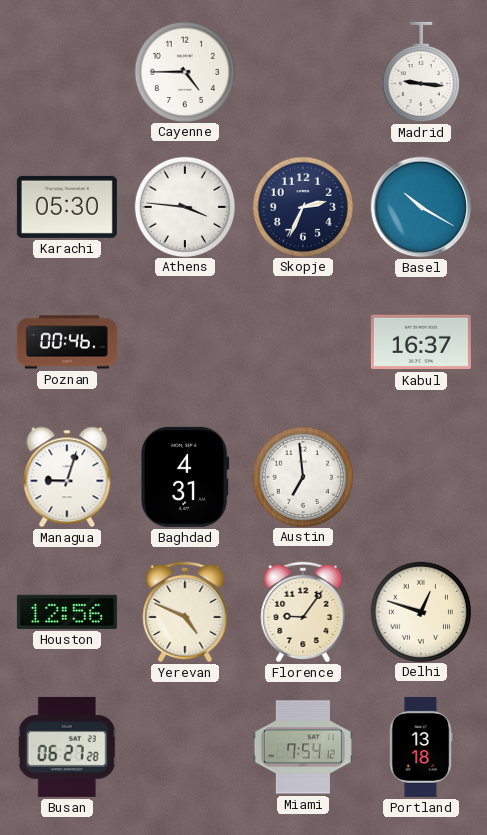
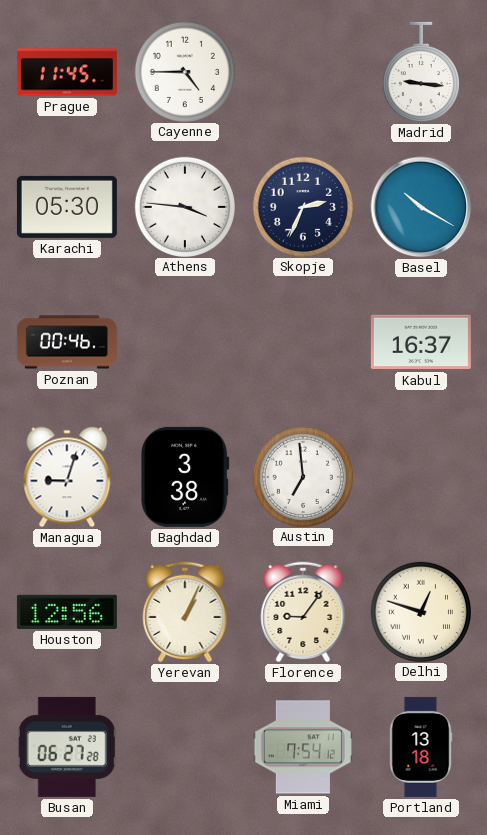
Prague: none -> 11:45 (67, 72)
Baghdad: 4:31 -> 3:38 (186, 477)
Yerevan: 4:49 -> 1:04 (185, 612)
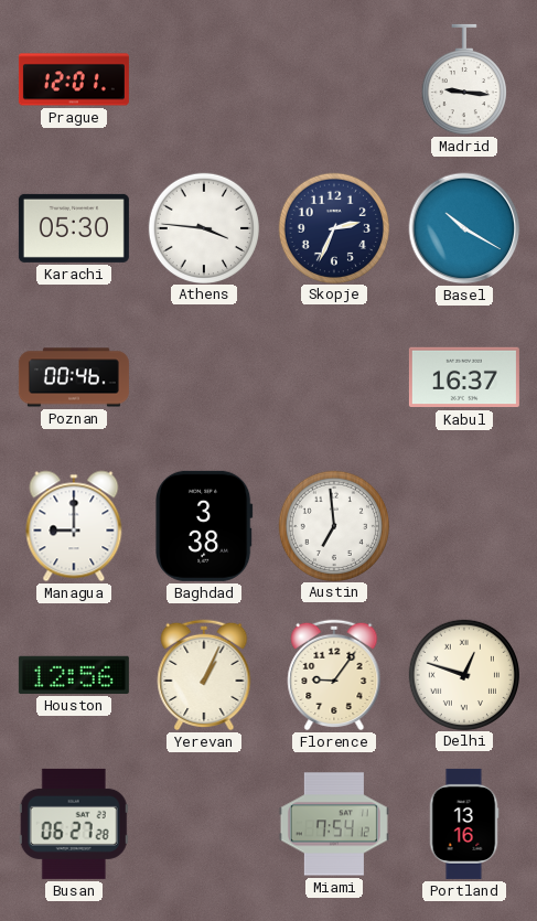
Prague: 11:45 -> 12:01 (74, 79)
Cayenne: 4:45 -> none (184, 71)
Managua: 9:03 -> 9:00 (74, 526)
Portland: 13:18 -> 13:16 (464, 824)
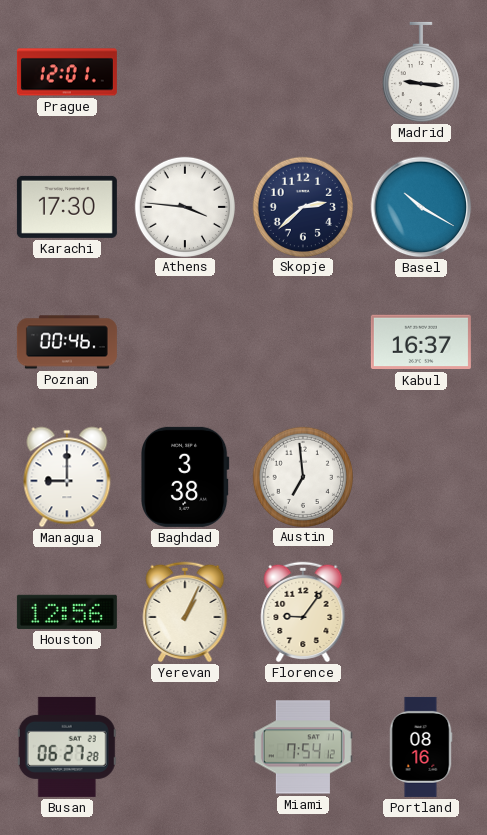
Karachi: 05:30 -> 17:30 (67, 207)
Skopje: 2:34 -> 2:38 (302, 206)
Delhi: 12:48 -> none (463, 674)
Portland: 13:16 -> 08:16 (421, 747)
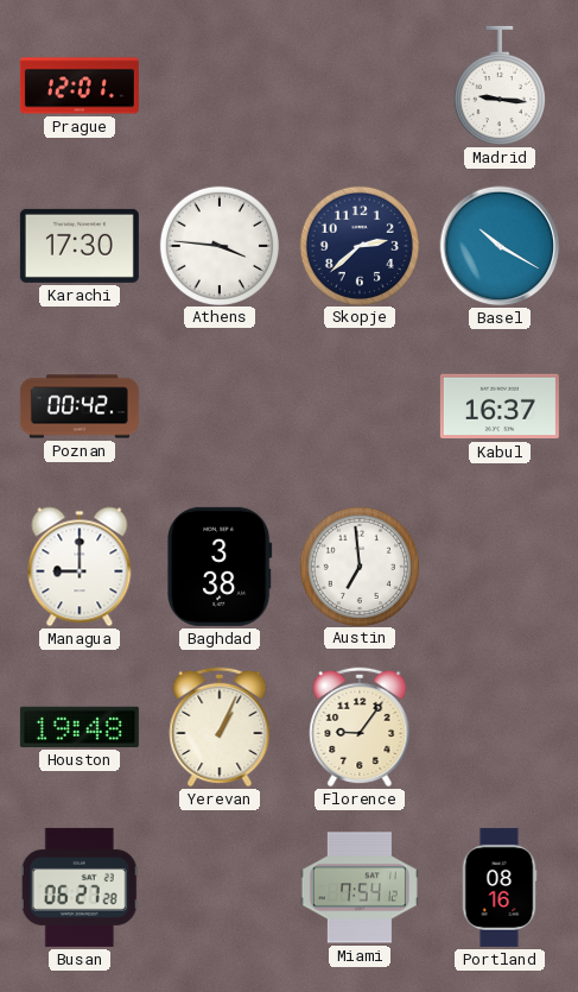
Poznan: 00:46 -> 00:42 (80, 406)
Houston: 12:56 -> 19:48 (80, 727)
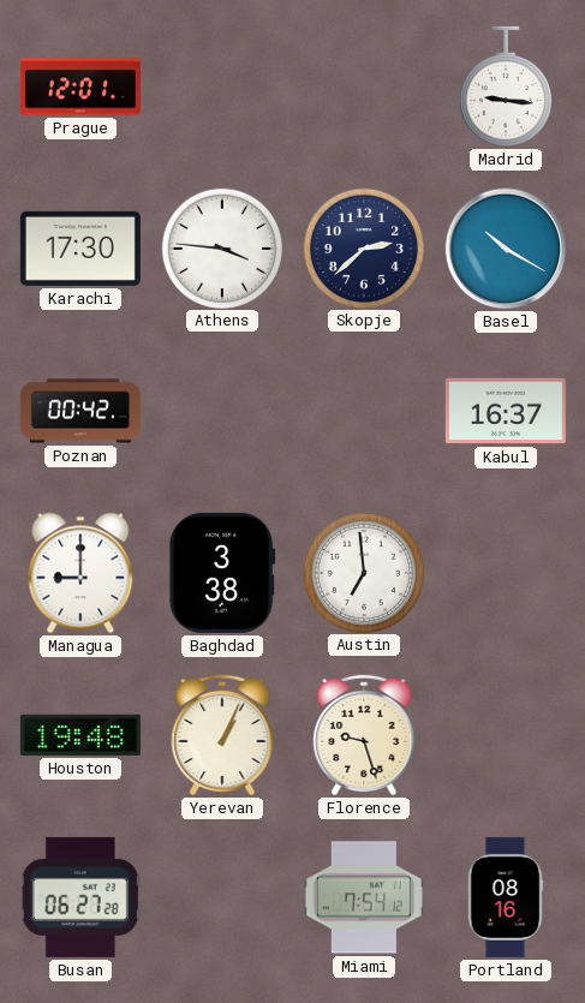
Florence: 9:06 -> 9:27 (364, 735)
